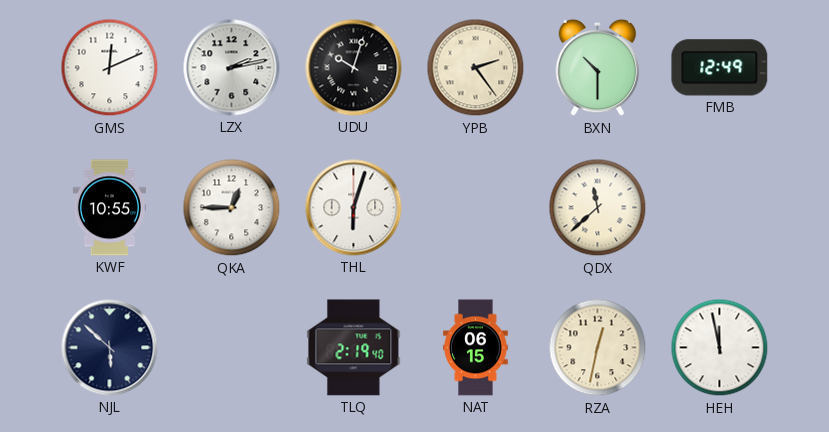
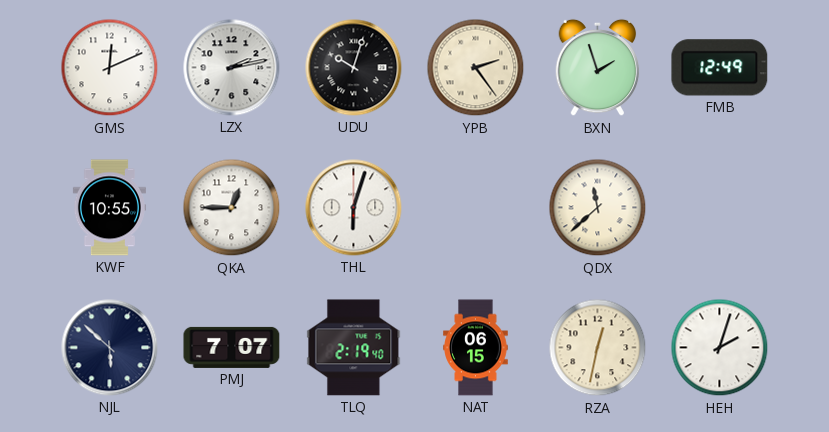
BXN: 10:30 -> 1:57 (598, 68)
PMJ: none -> 7:07 (232, 347)
HEH: 11:58 -> 2:03 (720, 348)
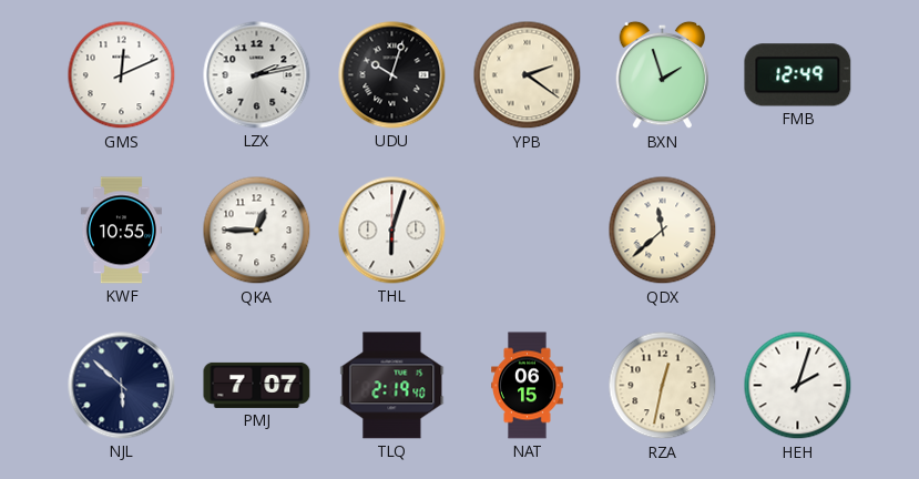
YPB: 2:24 -> 2:21 (528, 75)
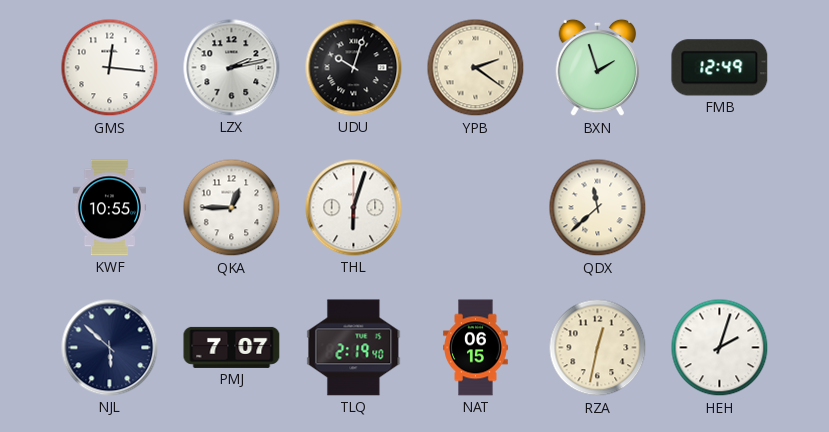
GMS: 12:11 -> 12:16 (110, 68)
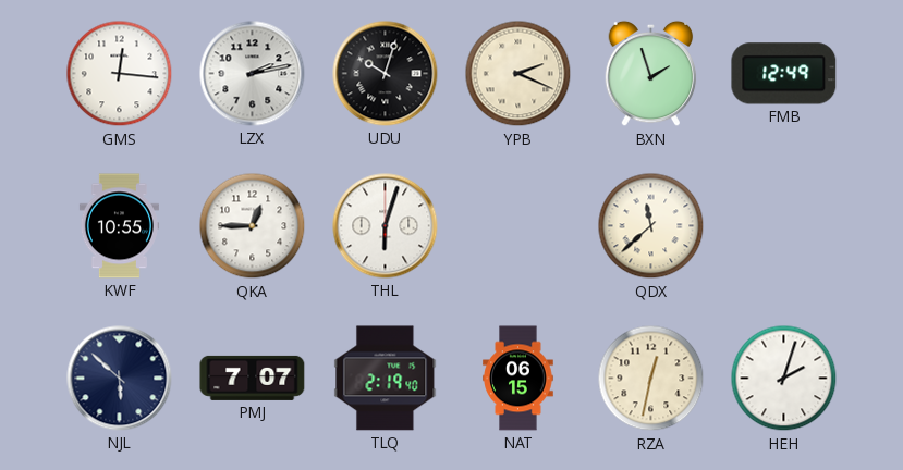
YPB: 2:21 -> 2:19 (518, 74)
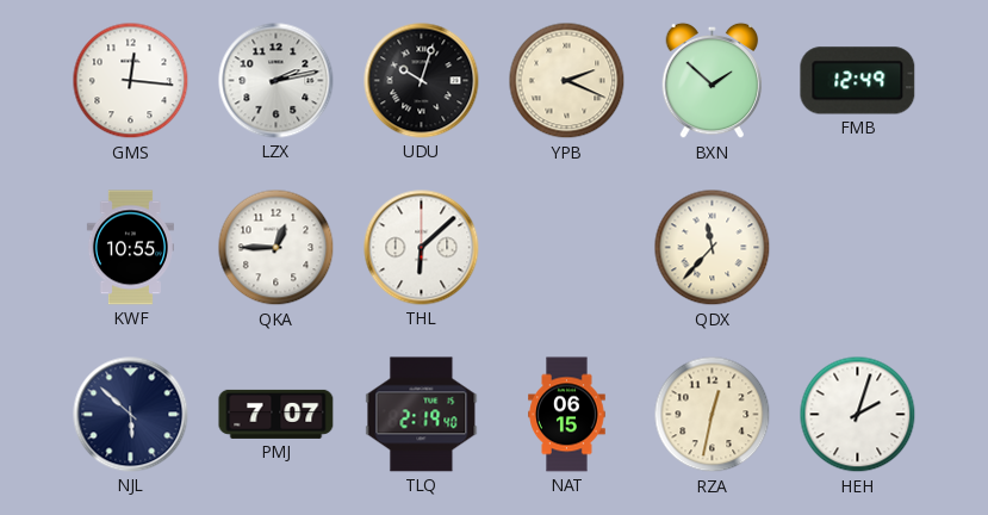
BXN: 1:57 -> 1:52 (713, 81)
THL: 6:03 -> 6:08 (422, 248)
QDX: 11:38 -> 11:37 (713, 248)
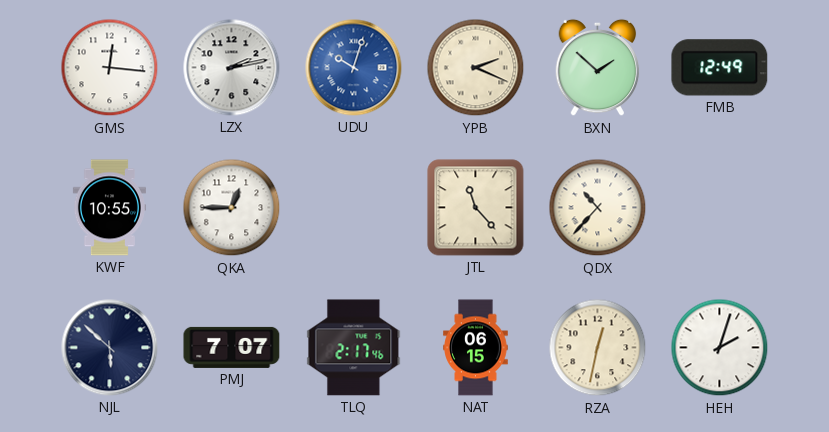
UDU dial: black -> blue (354, 68)
THL: 6:08 -> none (422, 248)
JTL: none -> 11:23 (476, 208)
QDX: 11:37 -> 10:37 (598, 208)
TLQ: 2:19 -> 2:17 (354, 348)
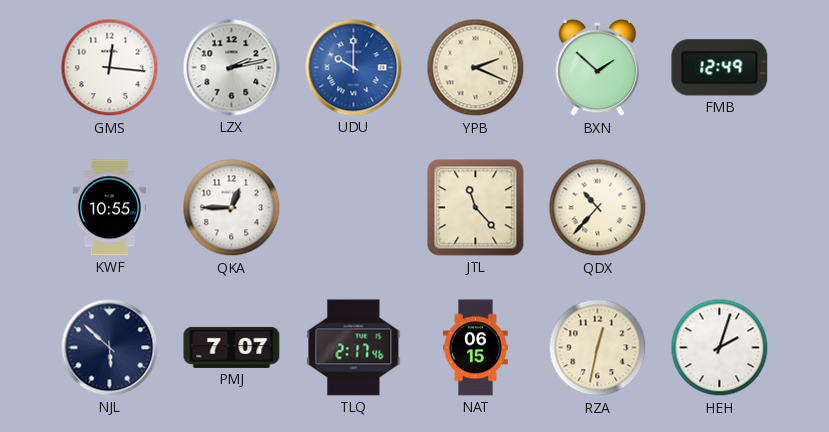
UDU: 10:03 -> 10:00 (354, 68)
